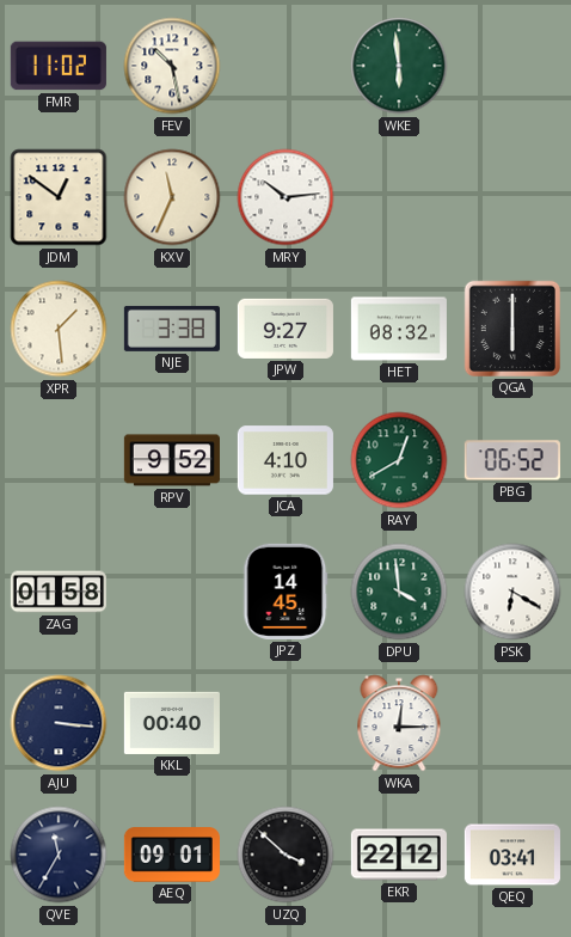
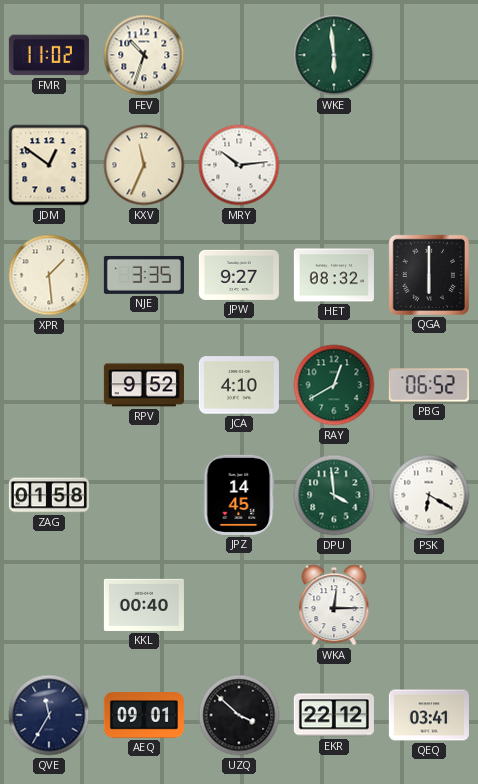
FEV: 10:28 -> 10:33 (144, 55)
NJE: 3:38 -> 3:35 (144, 275)
AJU: 3:16 -> none (59, 723)
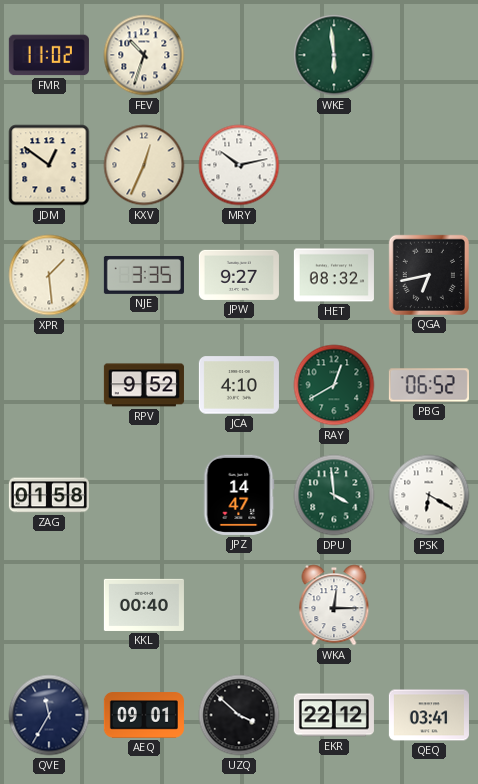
KXV: 11:34 -> 12:34 (144, 165)
MRY: 10:14 -> 10:13 (239, 165)
QGA: 6:00 -> 6:43 (429, 275)
JPZ: 14:45 -> 14:47 (239, 495)
